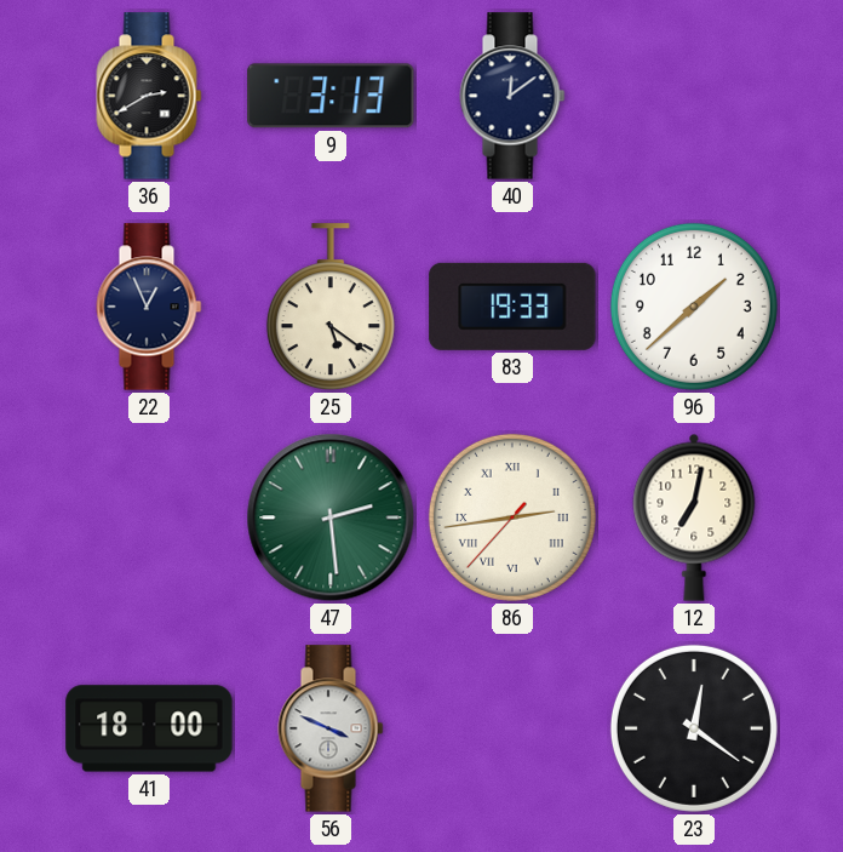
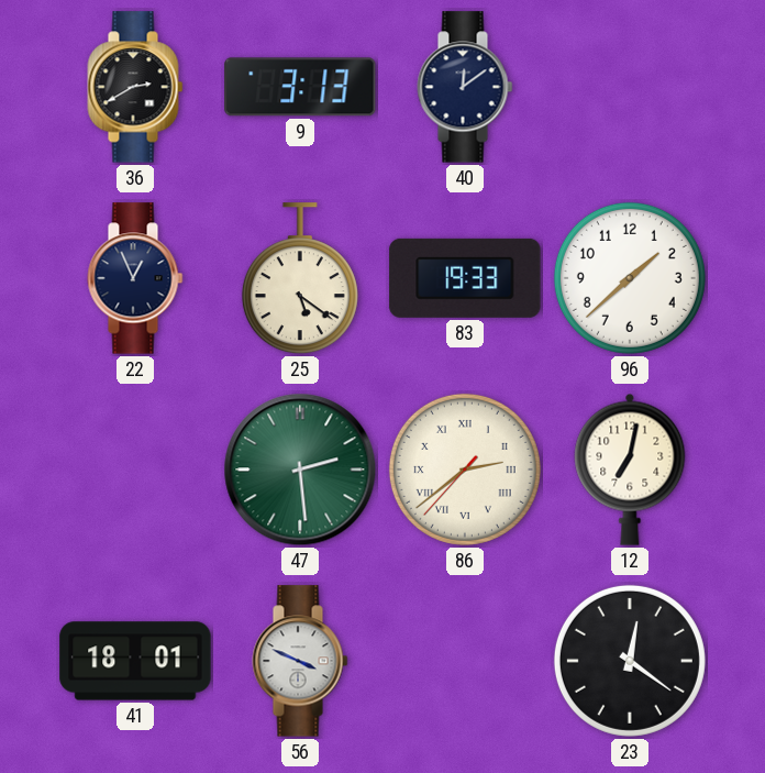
86: 2:43 -> 2:38 (465, 470)
41: 18:00 -> 18:01 (135, 661)
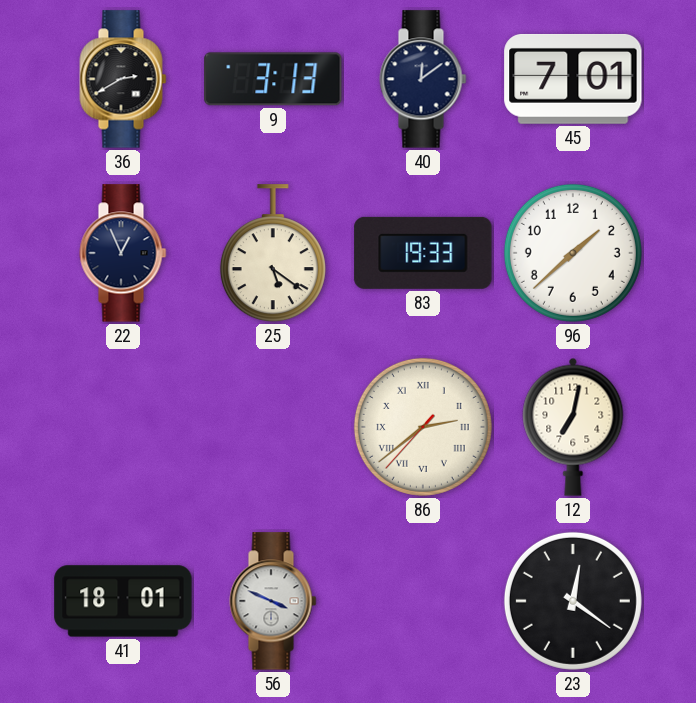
45: none -> 7:01 (573, 79)
47: 2:29 -> none (300, 470)
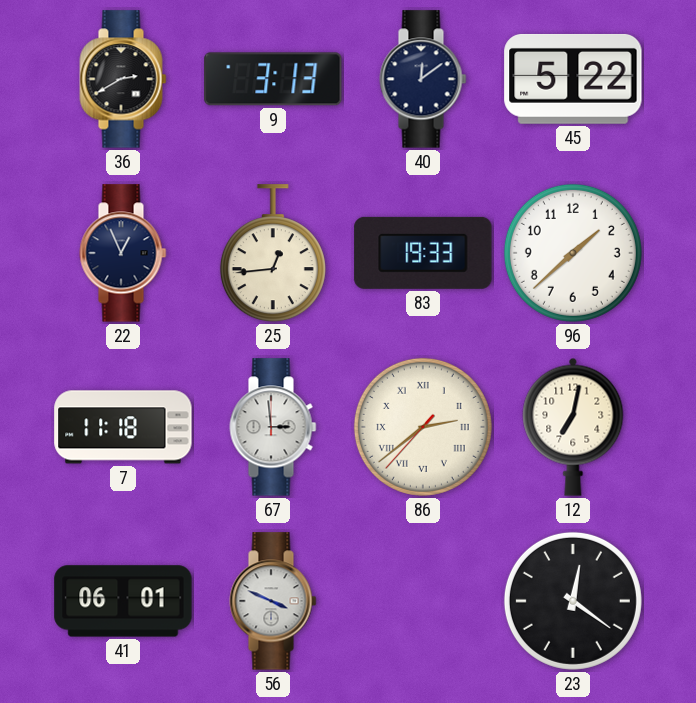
45: 7:01 -> 5:22 (573, 79)
25: 5:21 -> 12:44 (273, 254)
7: none -> 11:18 (123, 427)
67: none -> 2:59 (273, 427)
41: 18:01 -> 06:01 (123, 601)
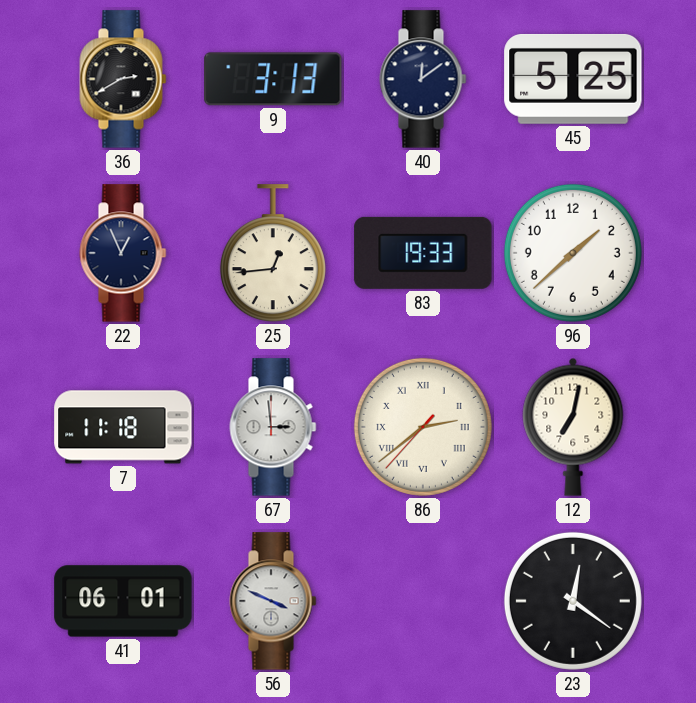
45: 5:22 -> 5:25 (573, 79)
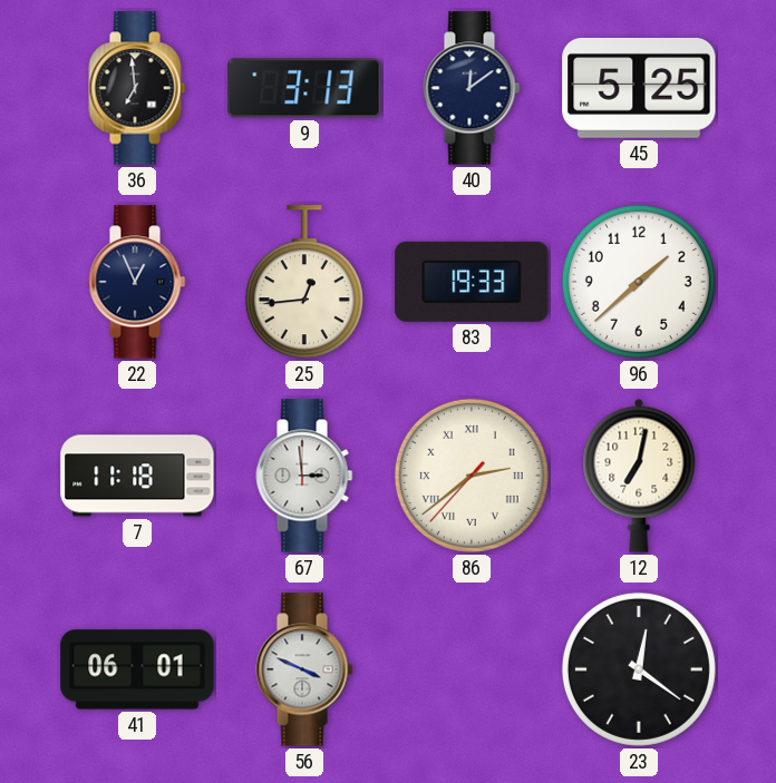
36: 2:40 -> 6:59 (137, 88)
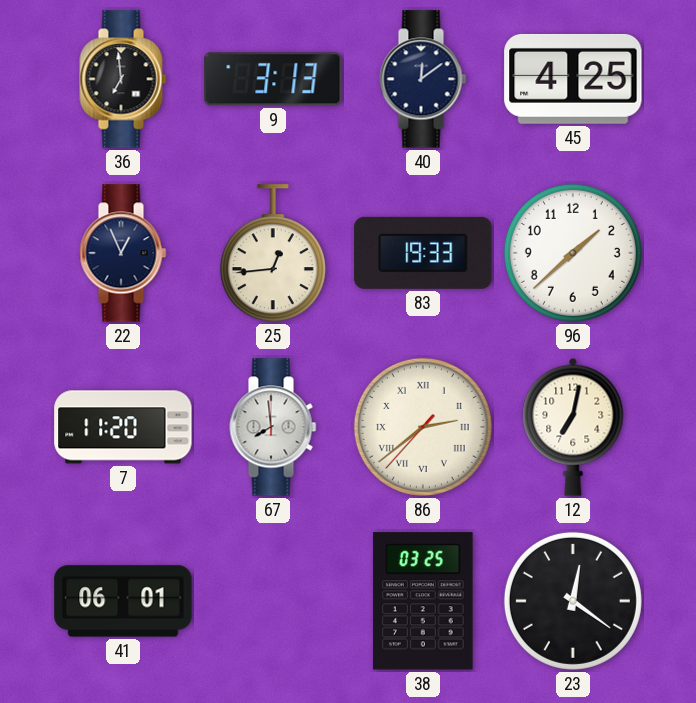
45: 5:25 -> 4:25 (573, 79)
7: 11:18 -> 11:20 (123, 427)
67: 2:59 -> 7:59 (273, 427)
56: 3:49 -> none (304, 669)
38: none -> 03:25 (423, 601)
